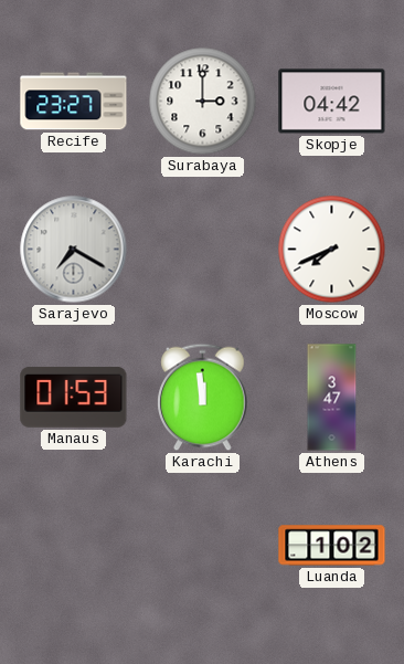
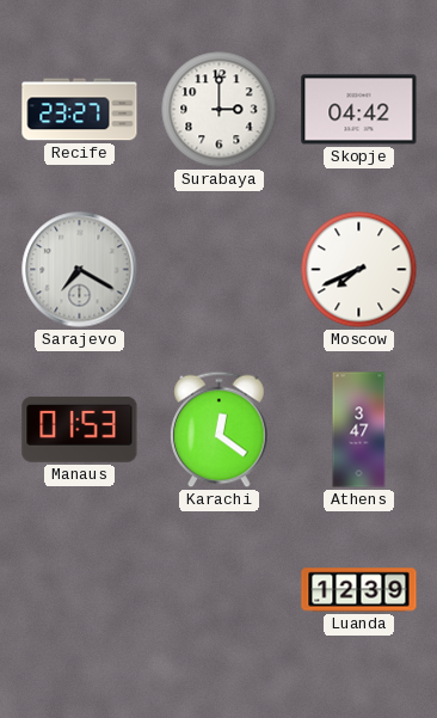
Karachi: 11:59 -> 12:21 (220, 430)
Luanda: 1:02 -> 12:39 (359, 590)
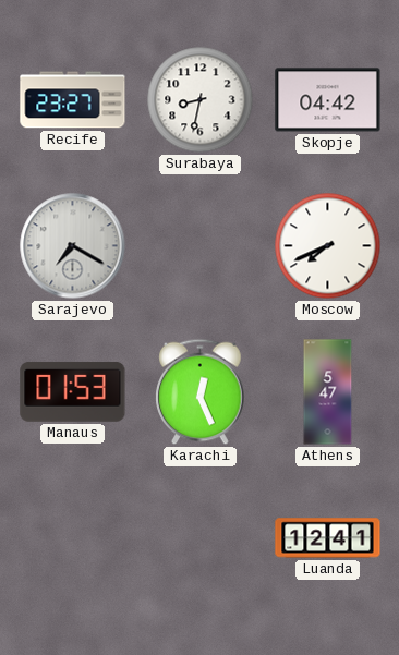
Surabaya: 3:00 -> 8:32 (201, 100)
Karachi: 12:21 -> 12:26 (201, 392)
Athens: 3:47 -> 5:47 (328, 392)
Luanda: 12:39 -> 12:41 (328, 538)
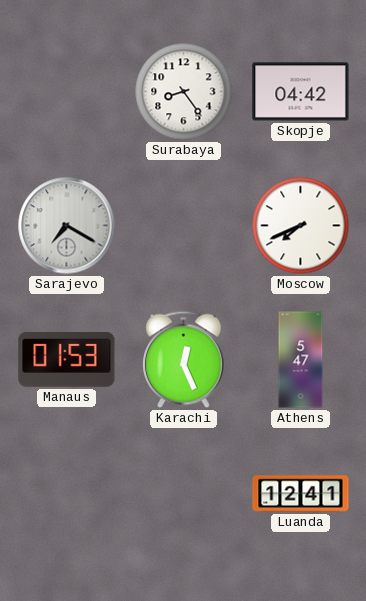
Recife: 23:27 -> none (73, 100)
Surabaya: 8:32 -> 8:24 (184, 92)
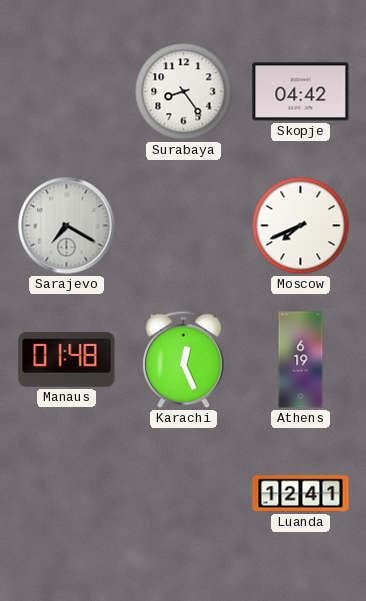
Manaus: 01:53 -> 01:48 (67, 359)
Athens: 5:47 -> 6:19 (301, 360)
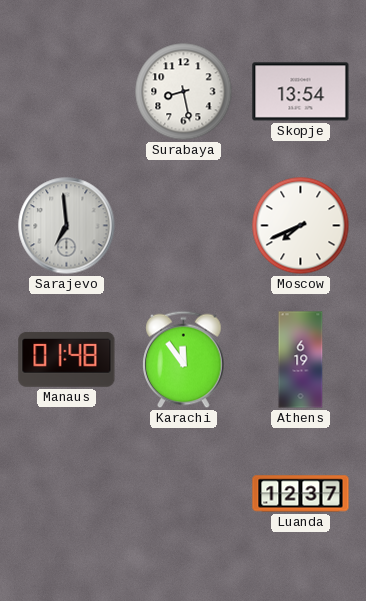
Surabaya: 8:24 -> 8:28 (184, 92)
Skopje: 04:42 -> 13:54 (301, 92)
Sarajevo: 7:20 -> 6:59 (67, 226)
Karachi: 12:26 -> 11:54 (184, 360)
Luanda: 12:41 -> 12:37 (301, 494)
